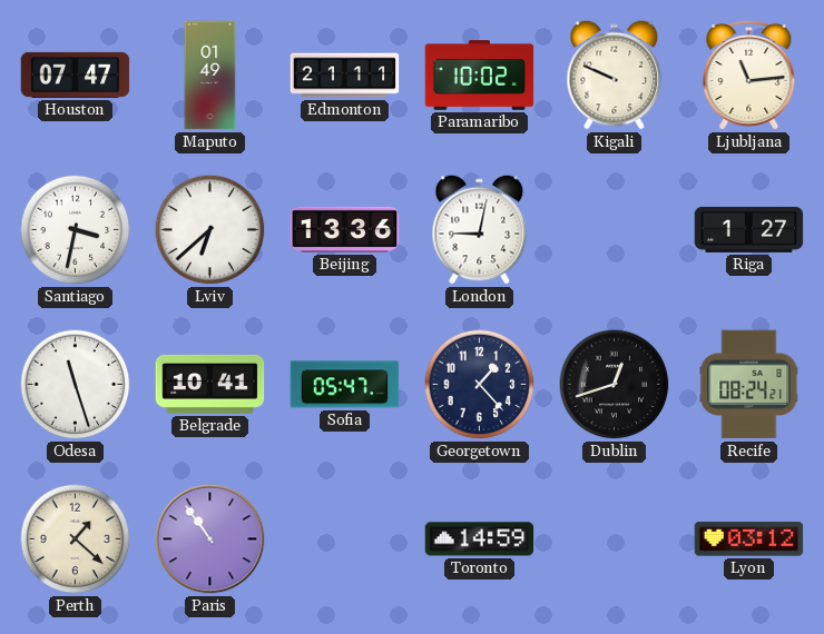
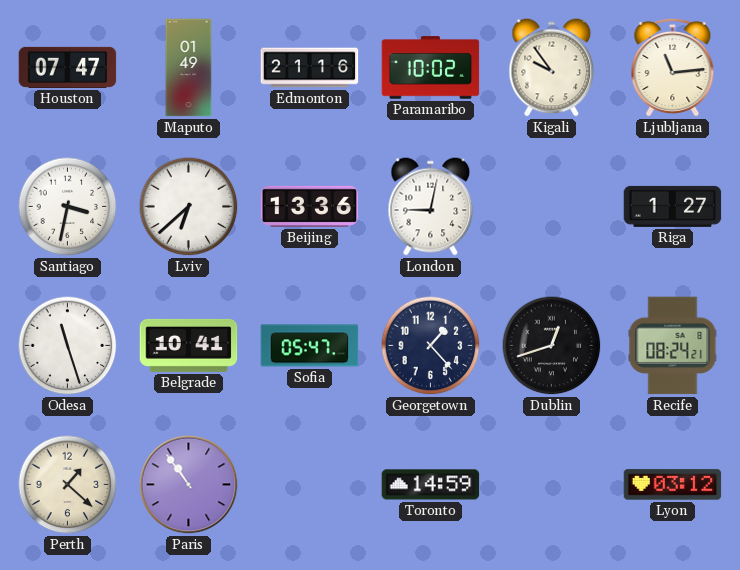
Edmonton: 21:11 -> 21:16 (310, 68)
Kigali: 9:49 -> 9:54 (552, 68)
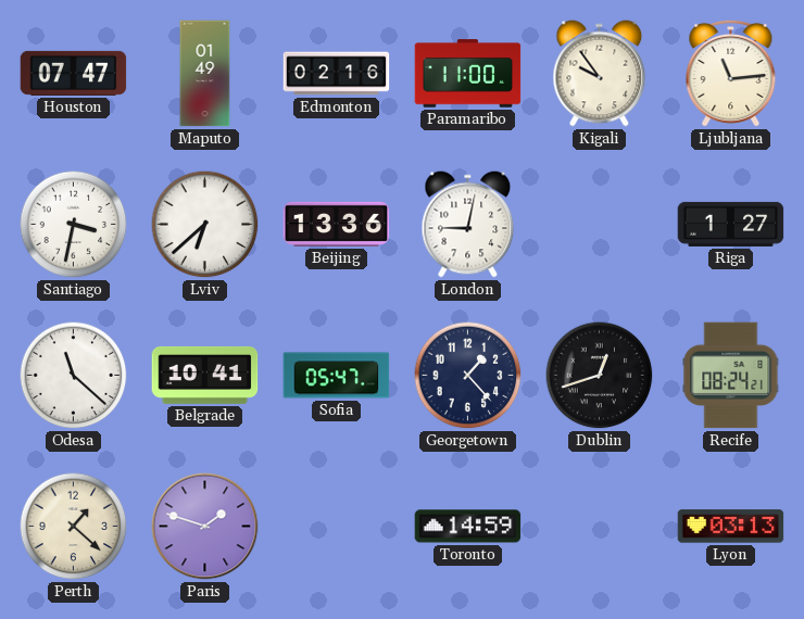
Edmonton: 21:16 -> 02:16 (337, 74)
Paramaribo: 10:02 -> 11:00 (468, 74)
Odesa: 11:27 -> 11:22 (74, 376)
Paris: 10:54 -> 1:48 (205, 527)
Lyon: 03:12 -> 03:13 (731, 527)
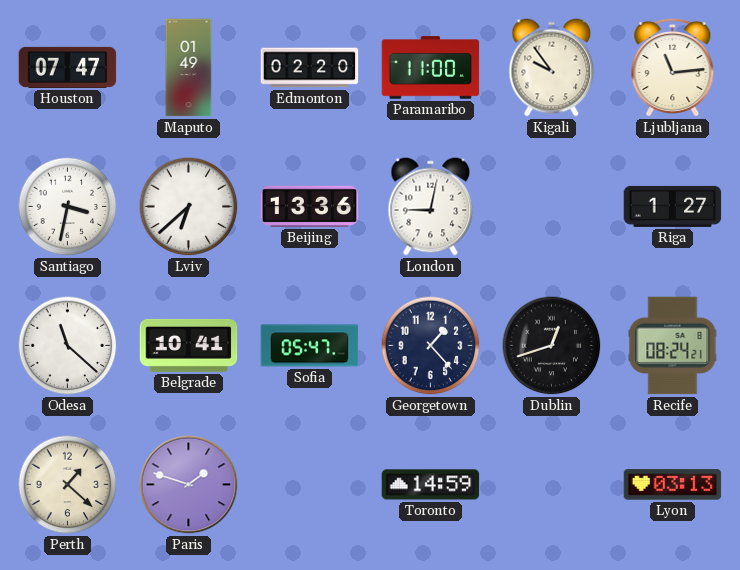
Edmonton: 02:16 -> 02:20 (310, 68)
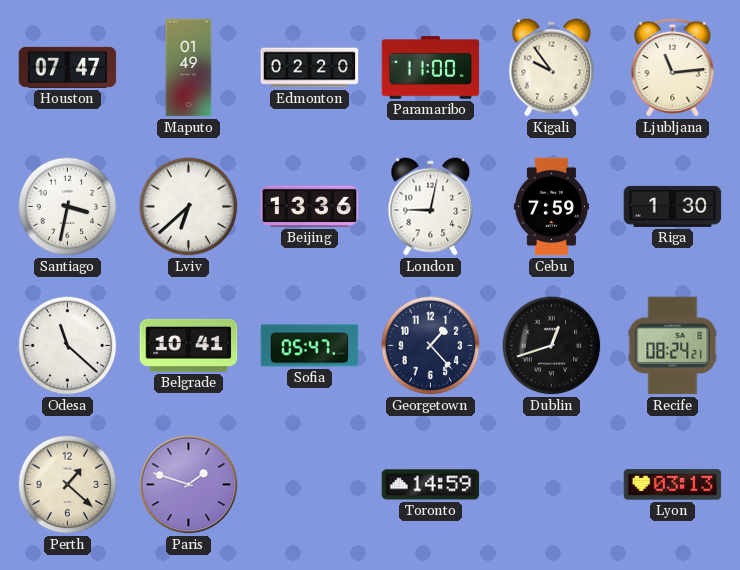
Cebu: none -> 7:59 (551, 207)
Riga: 1:27 -> 1:30 (673, 206)
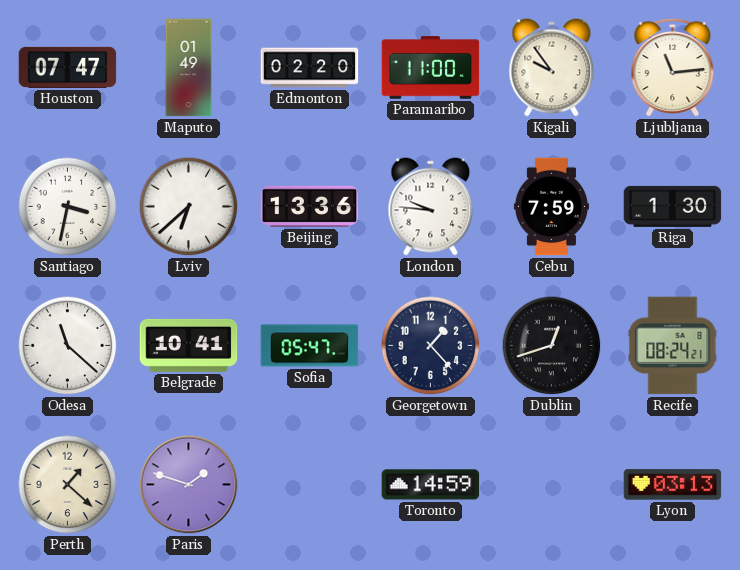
London: 9:02 -> 9:46 (431, 207)
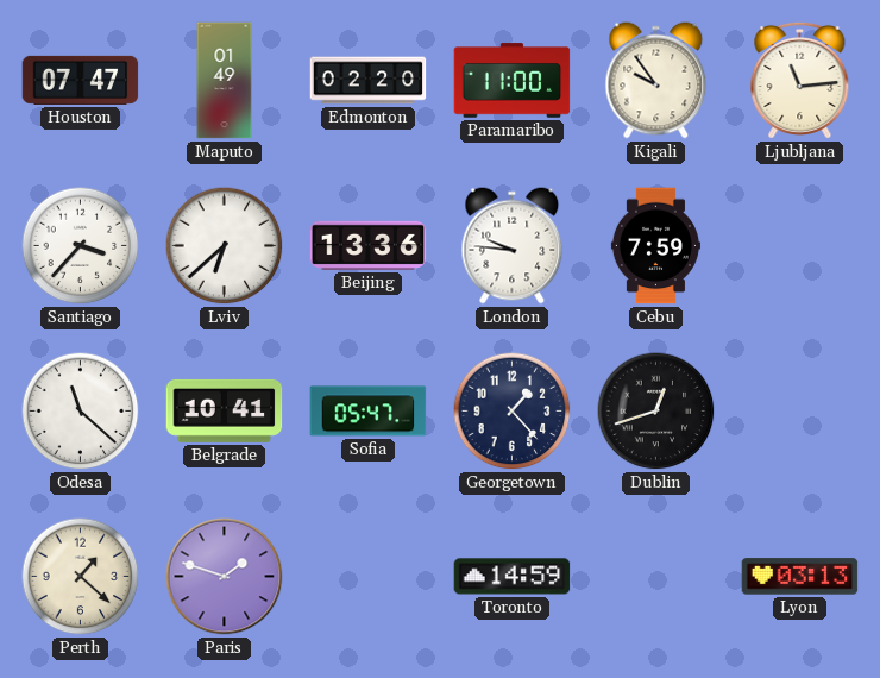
Santiago: 3:32 -> 3:37 (81, 246)
Riga: 1:30 -> none (673, 206)
Recife: 08:24 -> none (673, 346)
